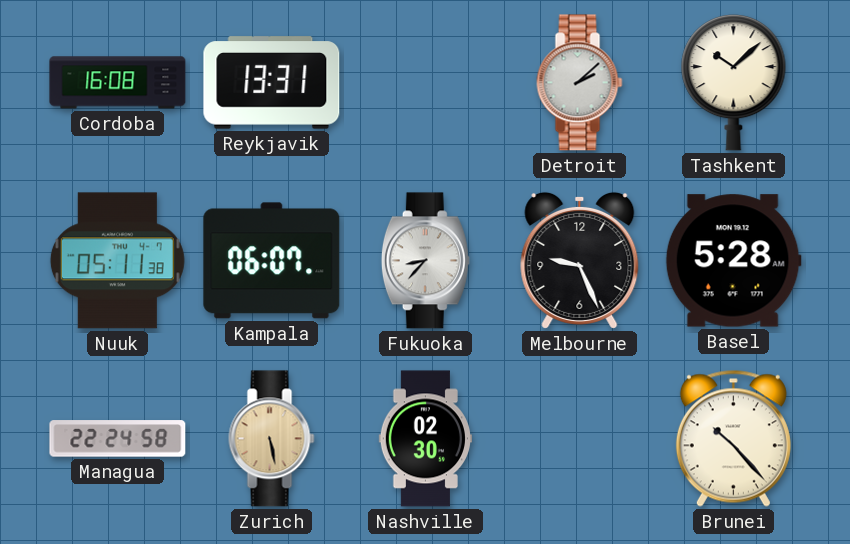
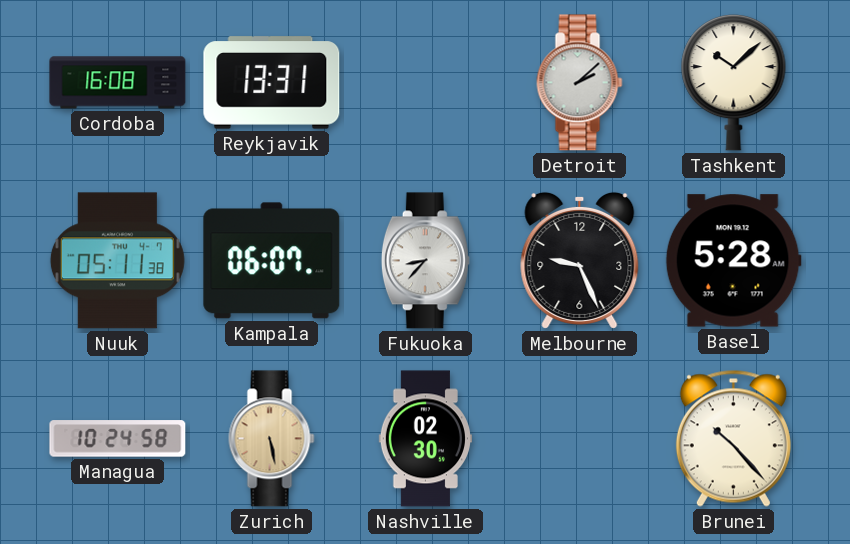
Managua: 22:24 -> 10:24 (118, 439)
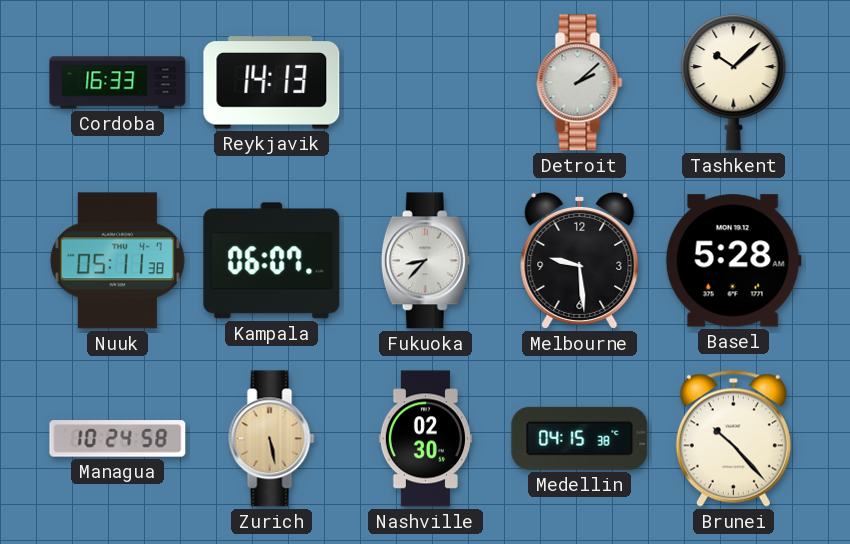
Cordoba: 16:08 -> 16:33 (118, 83)
Reykjavik: 13:31 -> 14:13 (272, 83)
Melbourne: 9:26 -> 9:29 (580, 260)
Medellin: none -> 04:15 (580, 438)
